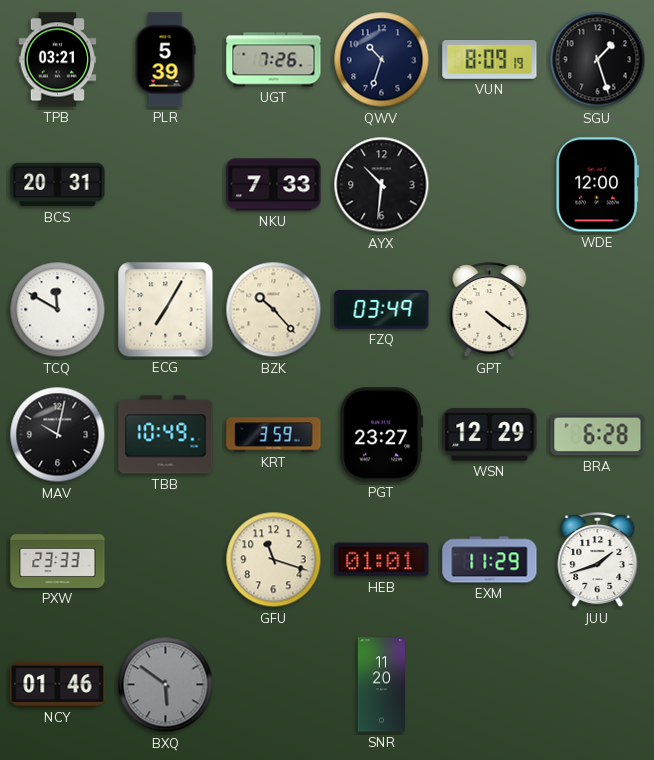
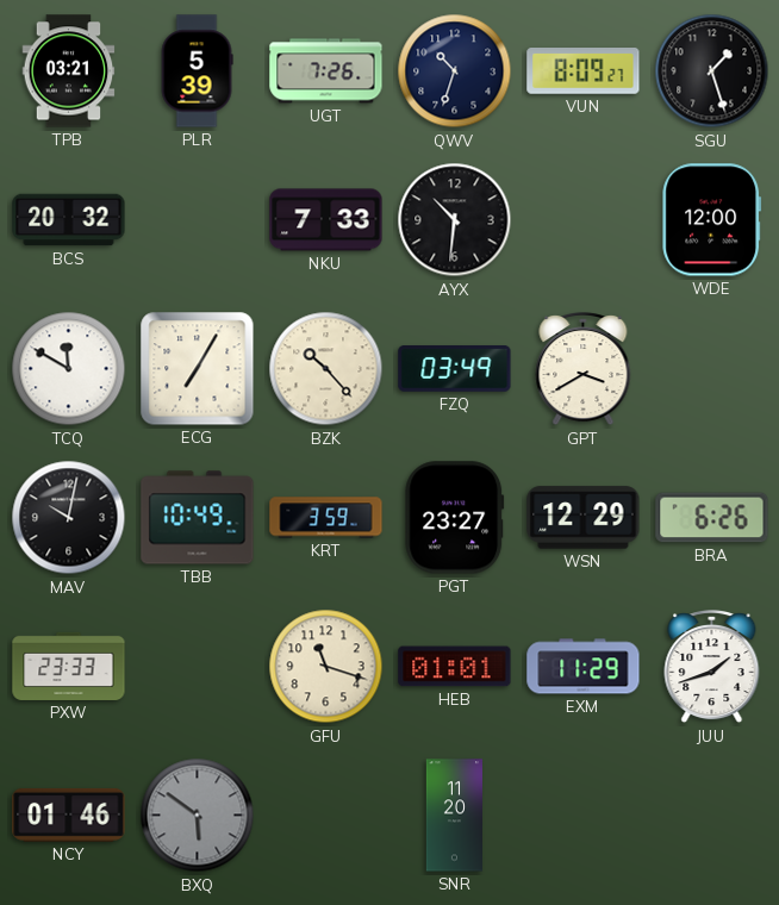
VUN: 8:09:19 -> 8:09:27 (584, 71)
BCS: 20:31 -> 20:32 (69, 220)
GPT: 4:21 -> 3:40 (584, 370)
BRA: 6:28 -> 6:26 (712, 518)
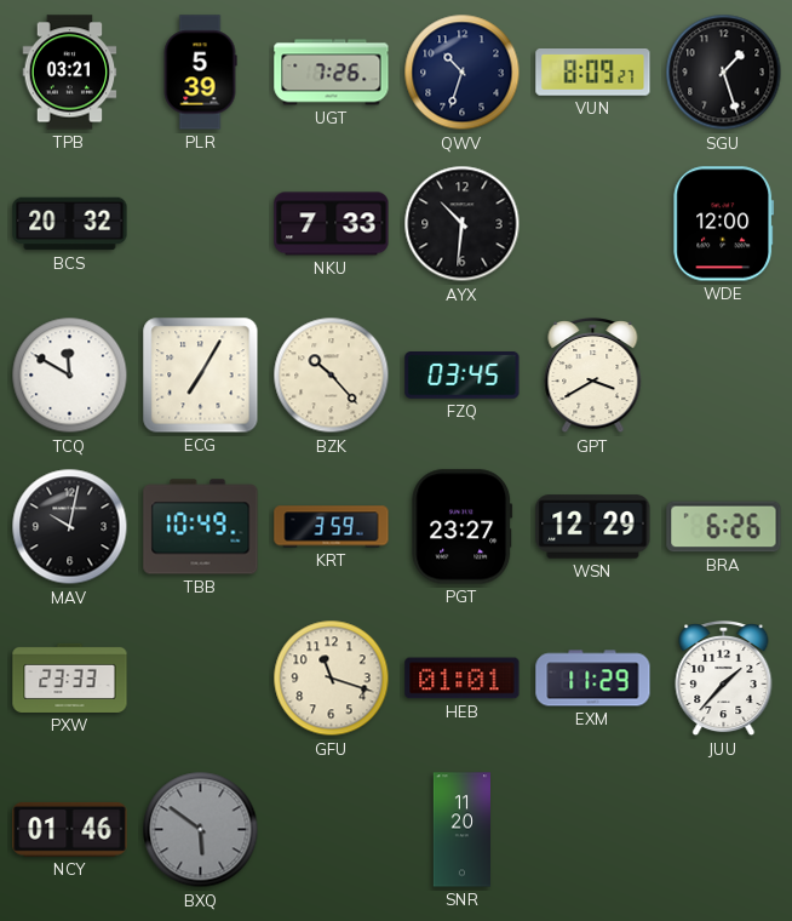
FZQ: 03:49 -> 03:45 (463, 376)
JUU: 1:42 -> 1:37 (724, 680)
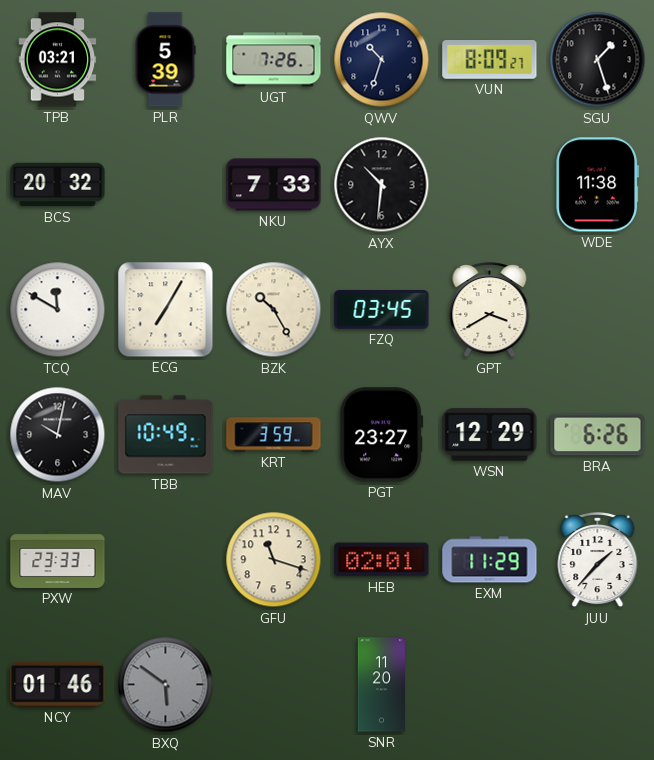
WDE: 12:00 -> 11:38 (598, 185)
BZK: 10:23 -> 10:25 (274, 310)
HEB: 01:01 -> 02:01 (382, 560)
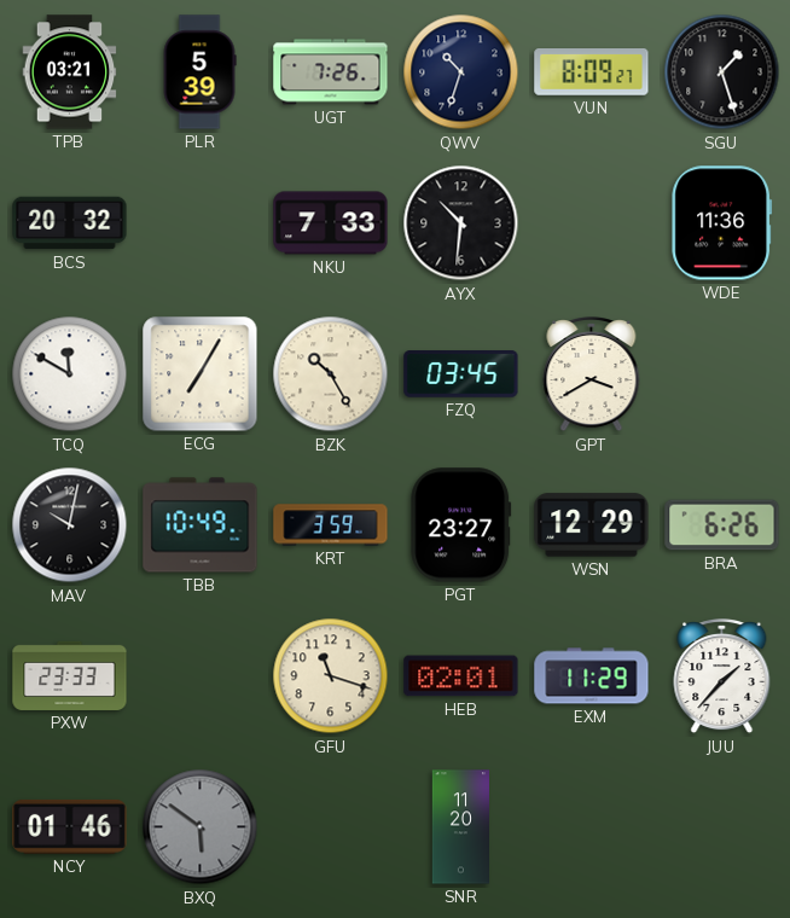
WDE: 11:38 -> 11:36 (722, 223)
